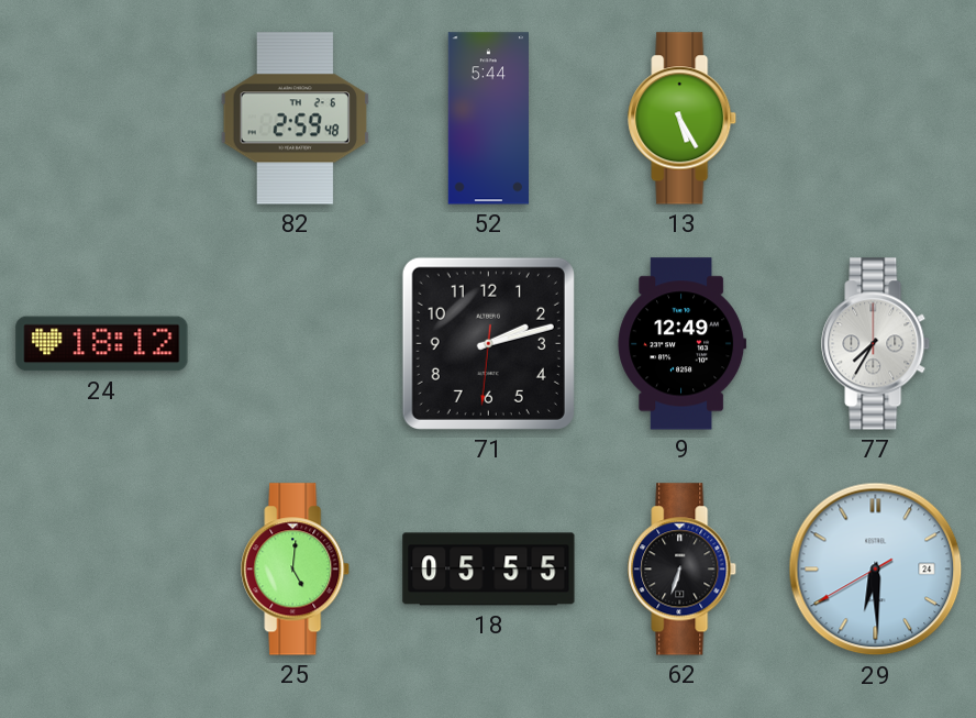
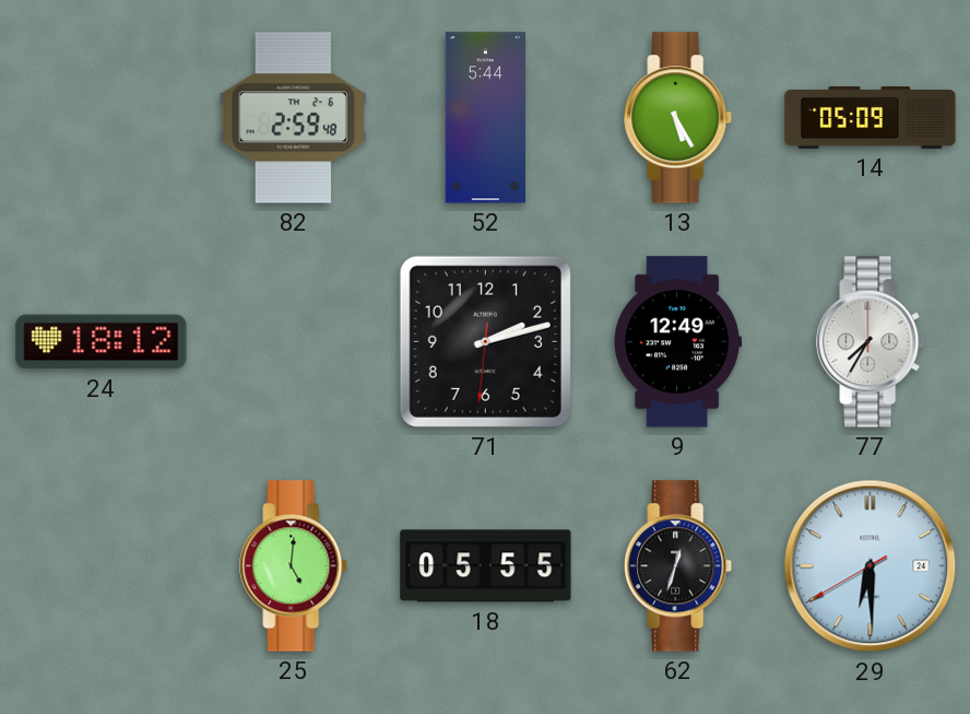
14: none -> 05:09 (871, 118)
62: 6:33 -> 12:33 (678, 566)
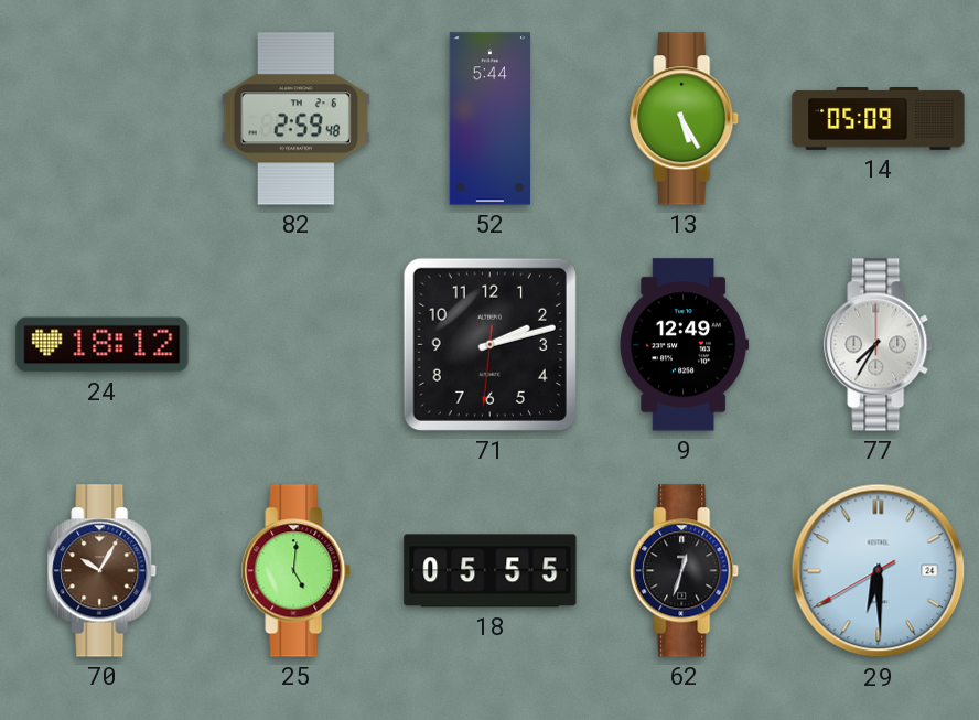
70: none -> 10:05 (103, 571)
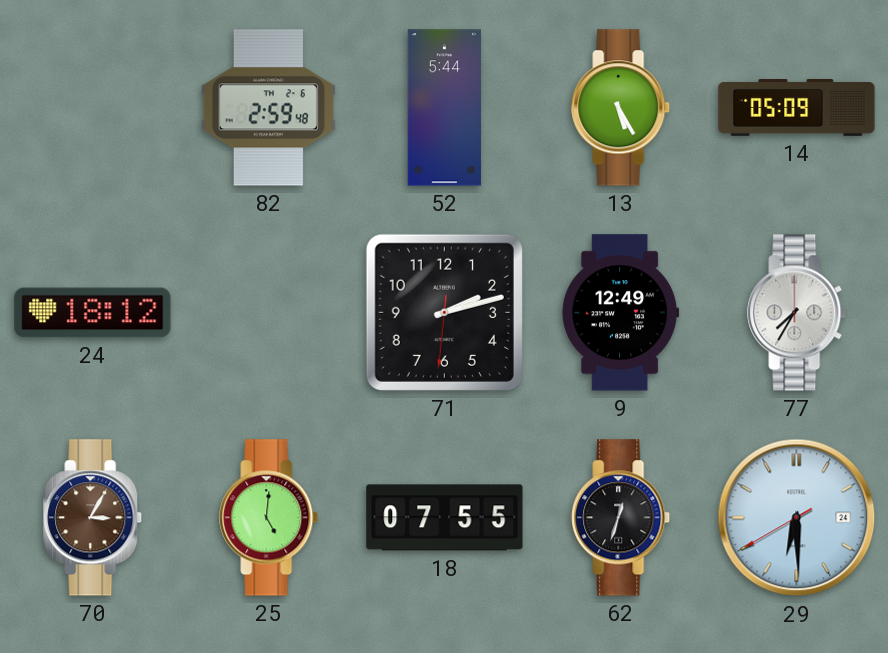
70: 10:05 -> 3:05 (93, 518)
18: 05:55 -> 07:55 (445, 518)
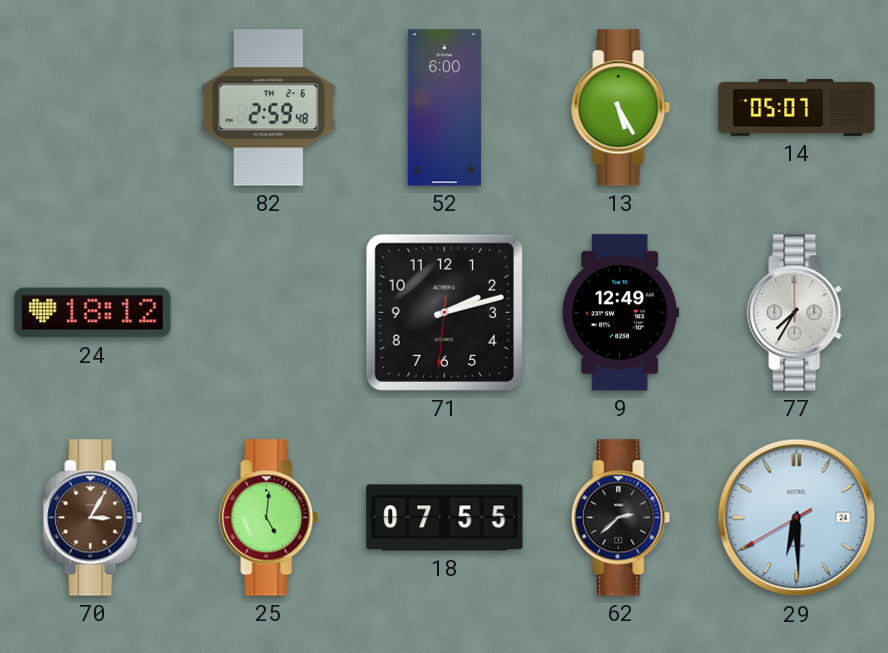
52: 5:44 -> 6:00 (444, 108)
14: 05:09 -> 05:07 (797, 108)
62: 12:33 -> 2:38 (621, 518)
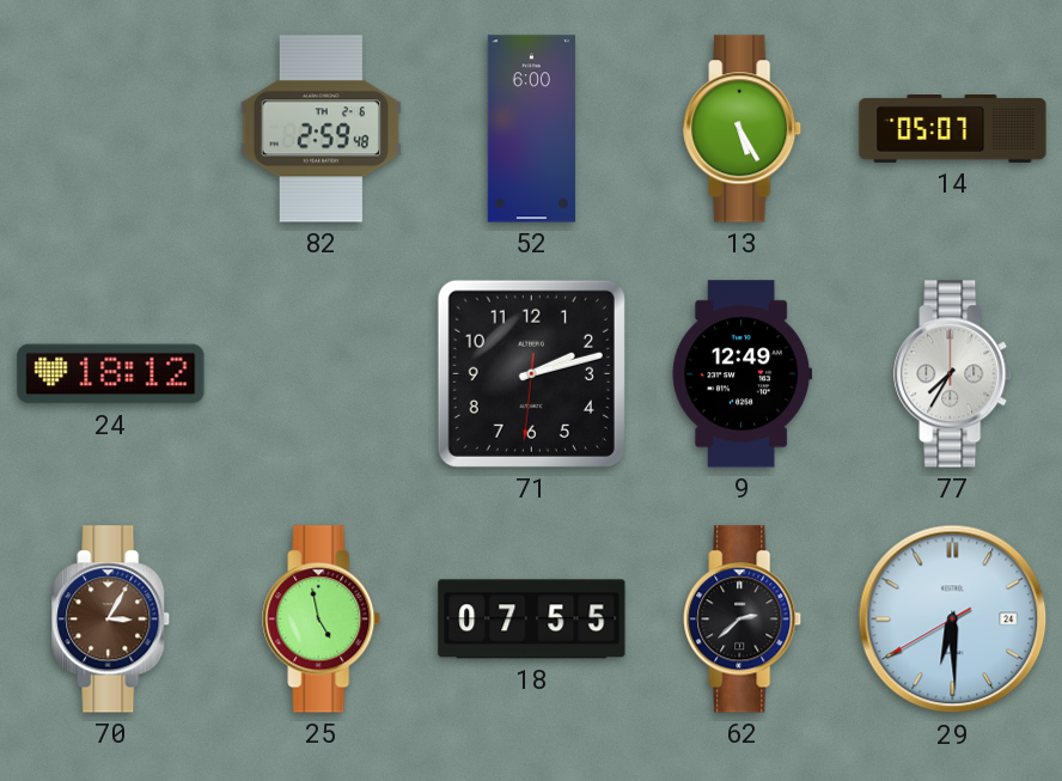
25: 5:01 -> 4:58 (322, 620)
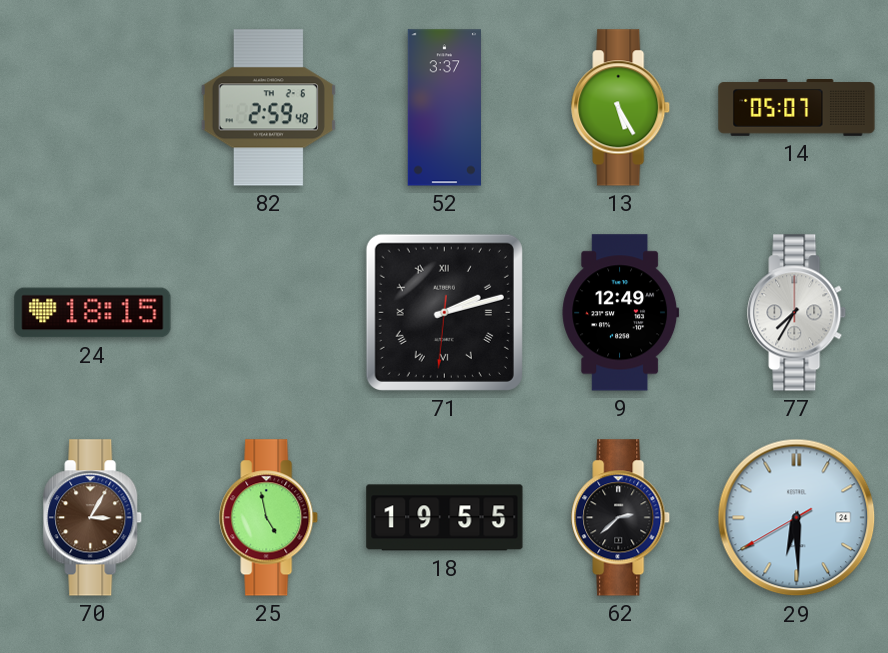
52: 6:00 -> 3:37 (444, 108)
24: 18:12 -> 18:15 (93, 313)
71 numerals: Arabic -> Roman (444, 312)
18: 07:55 -> 19:55 (445, 518)
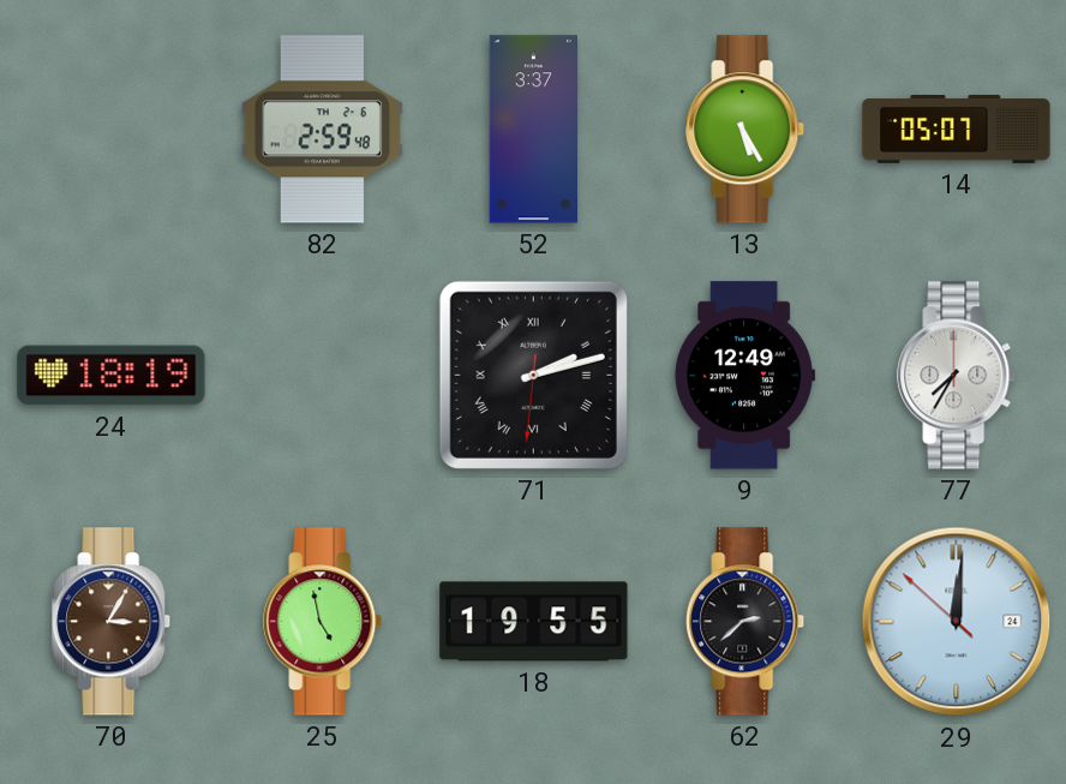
24: 18:15 -> 18:19 (112, 376)
29: 6:29 -> 12:00 (957, 622)
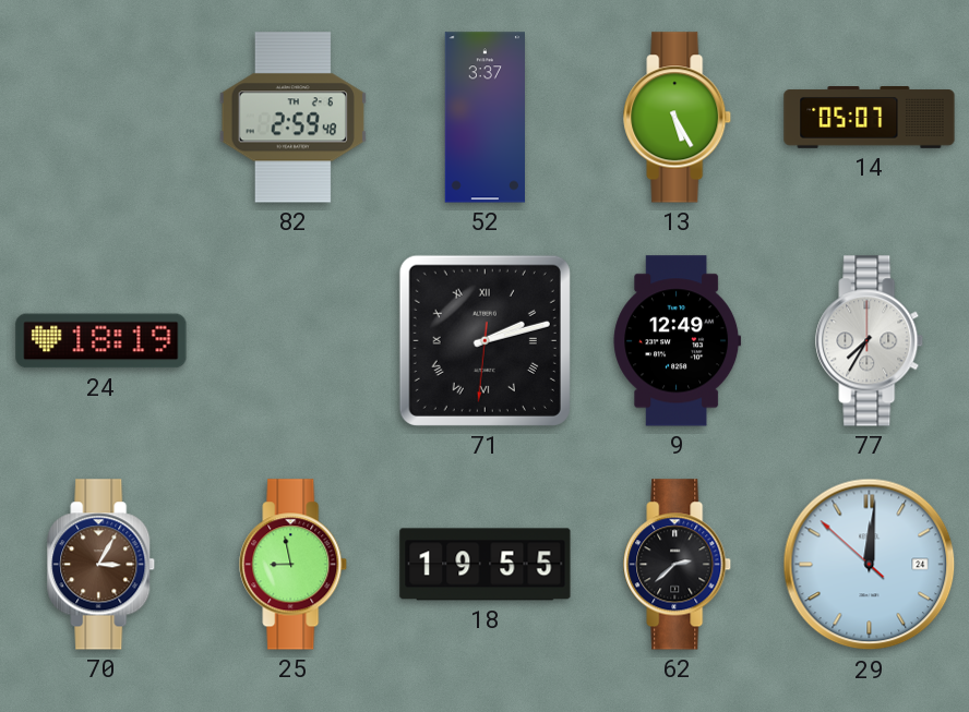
25: 4:58 -> 8:58 (294, 565)
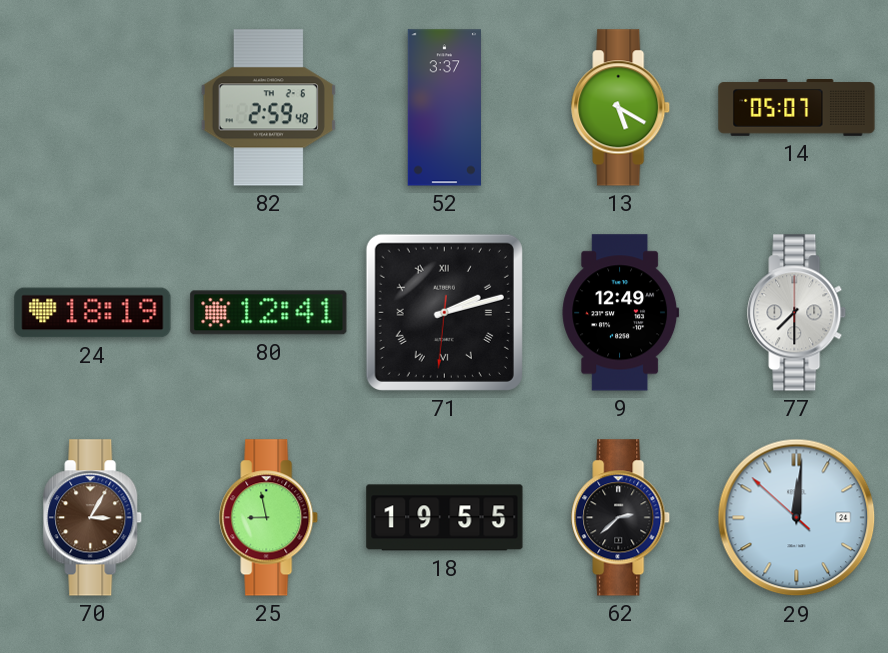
13: 5:25 -> 5:20 (621, 108)
80: none -> 12:41 (269, 313)
77: 7:35 -> 7:30 (797, 313)
